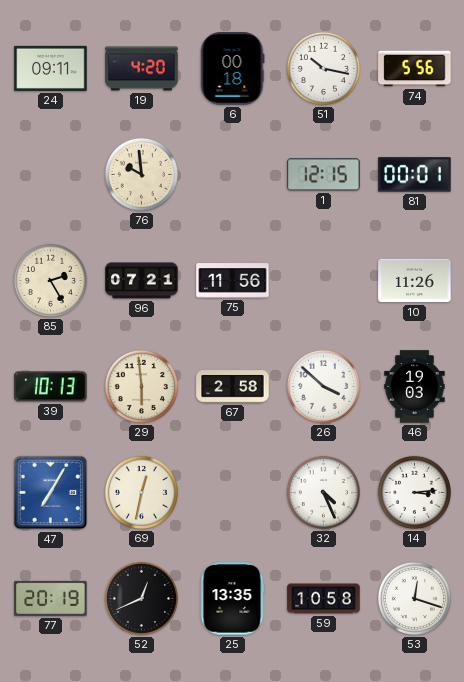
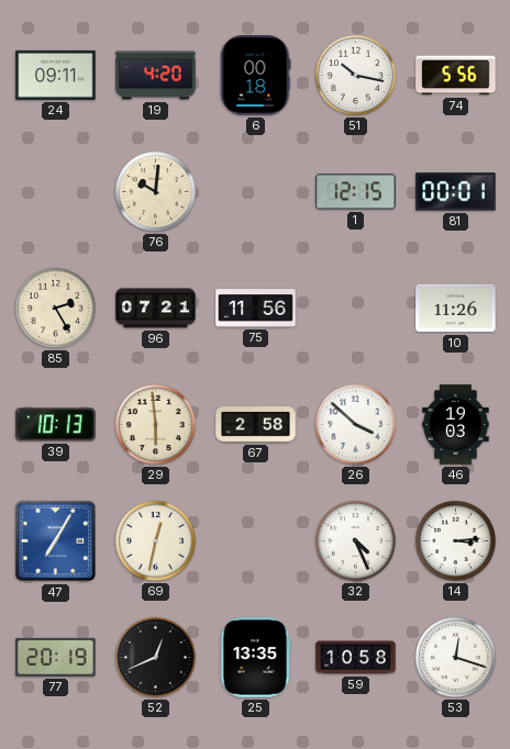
76: 9:59 -> 10:01 (155, 191)
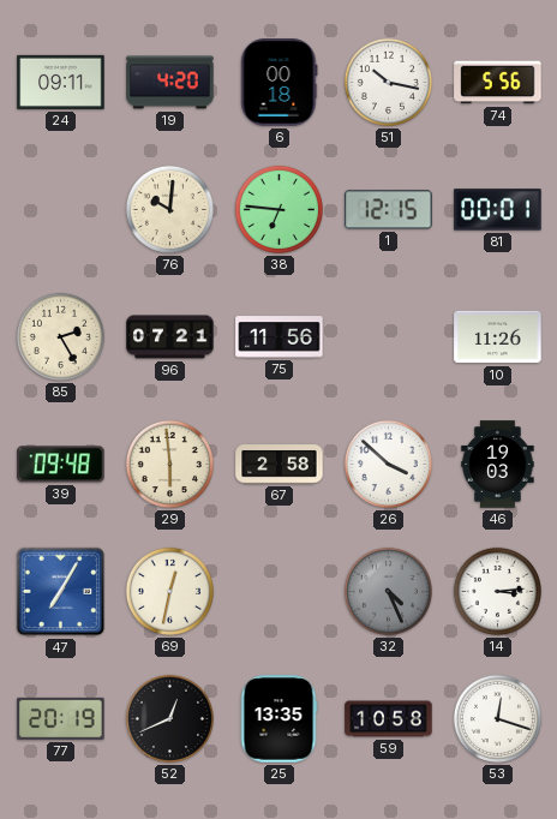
38: none -> 6:46 (278, 209)
39: 10:13 -> 09:48 (61, 465)
32 dial: white -> grey (388, 591)
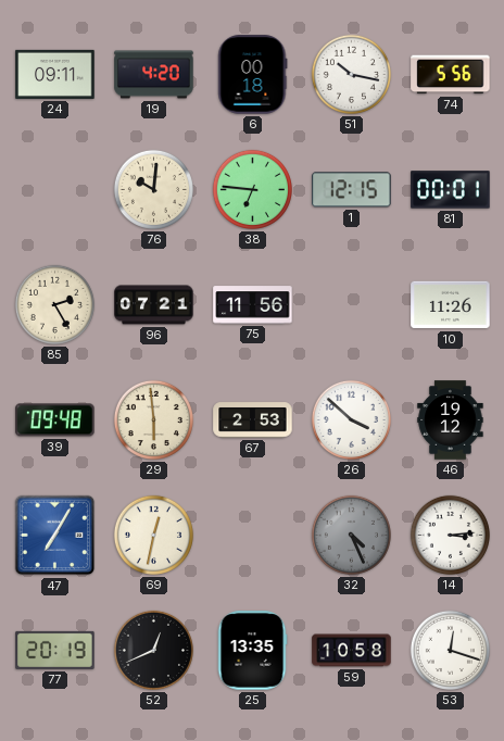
67: 2:58 -> 2:53 (253, 420)
46: 19:03 -> 19:12 (451, 420)
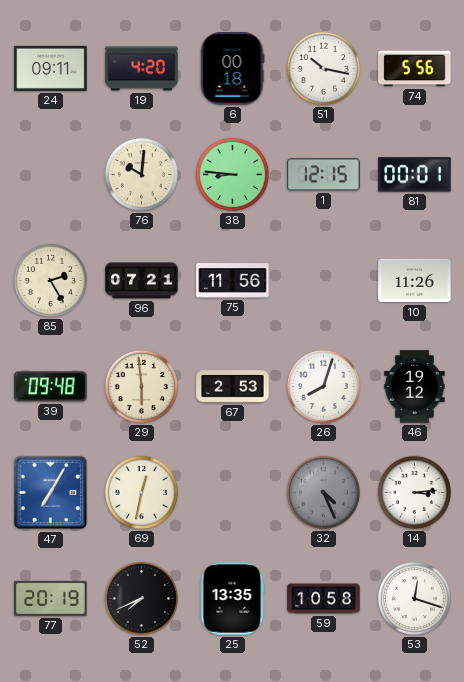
38: 6:46 -> 8:46 (232, 174)
26: 3:52 -> 8:03 (323, 386)
52: 12:41 -> 7:41 (141, 598)
